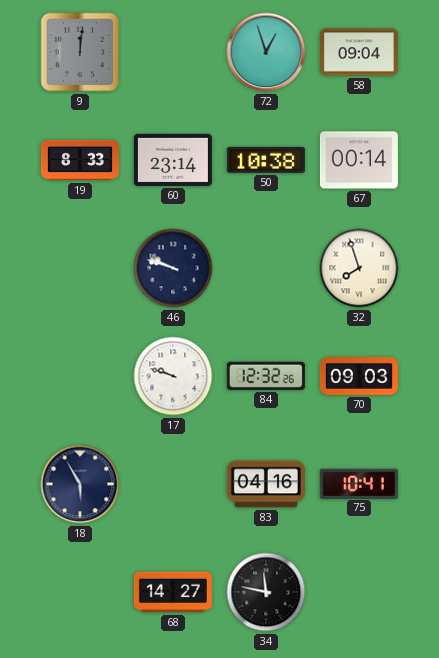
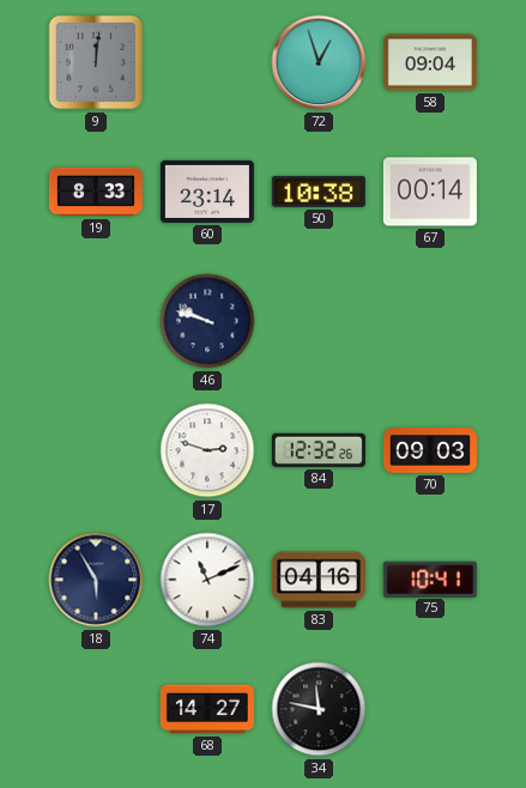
32: 7:57 -> none (359, 268)
17: 9:48 -> 2:48 (207, 450)
74: none -> 11:11 (207, 580)
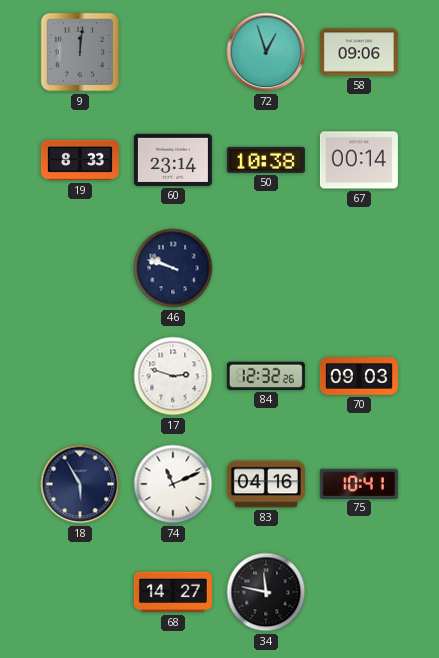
58: 09:04 -> 09:06 (359, 52)
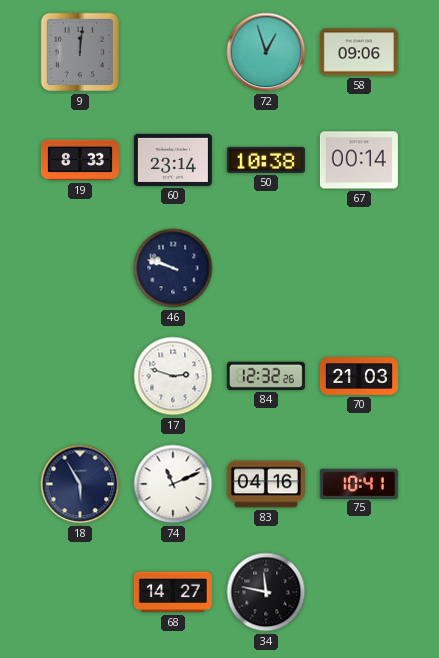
70: 09:03 -> 21:03 (359, 376)
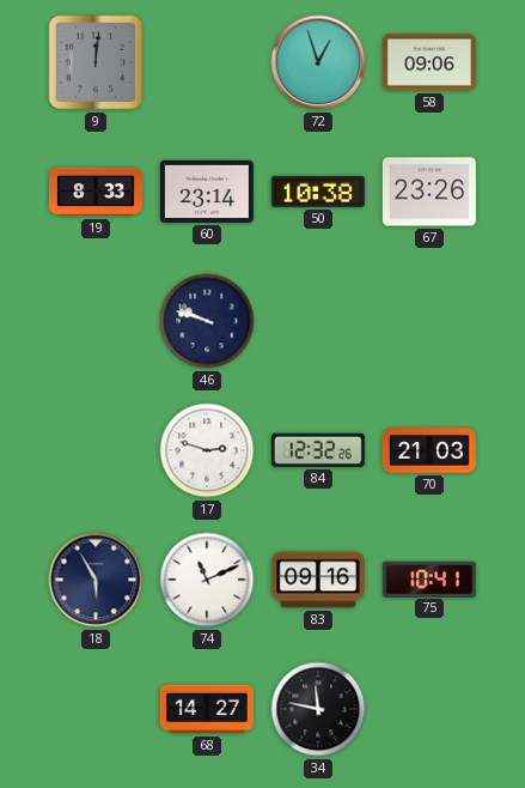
67: 00:14 -> 23:26 (429, 192)
83: 04:16 -> 09:16 (318, 580)
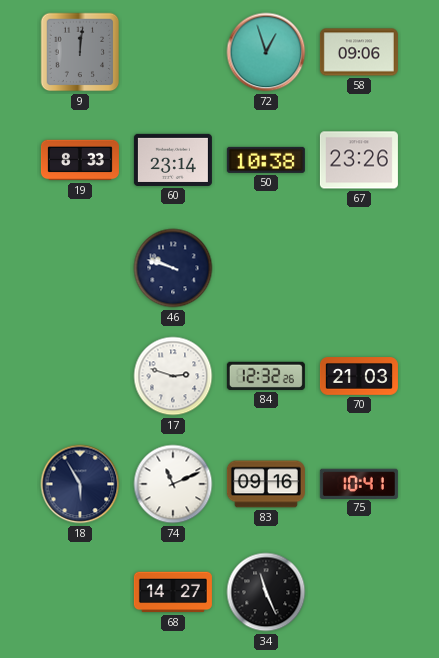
34: 11:47 -> 11:26 (266, 592)
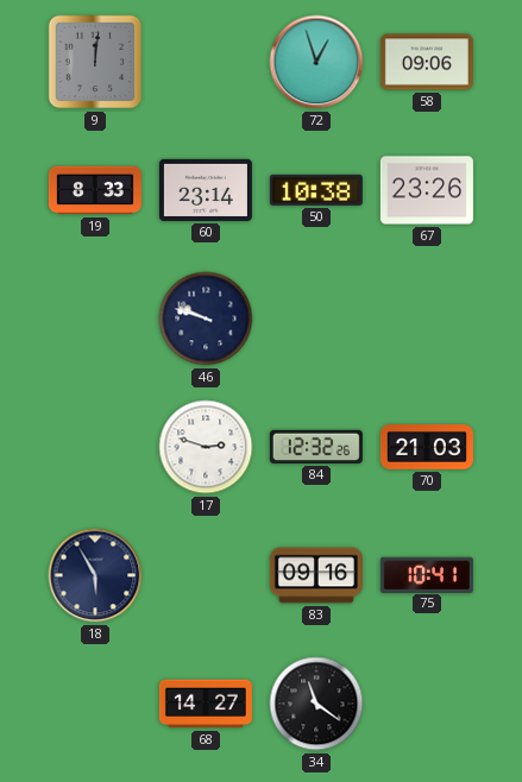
74: 11:11 -> none (173, 484)
34: 11:26 -> 11:21 (316, 704)
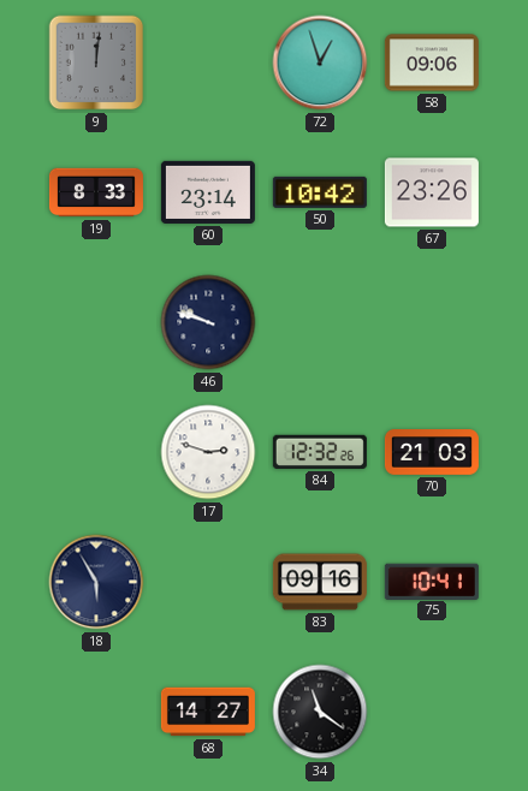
50: 10:38 -> 10:42 (320, 192)
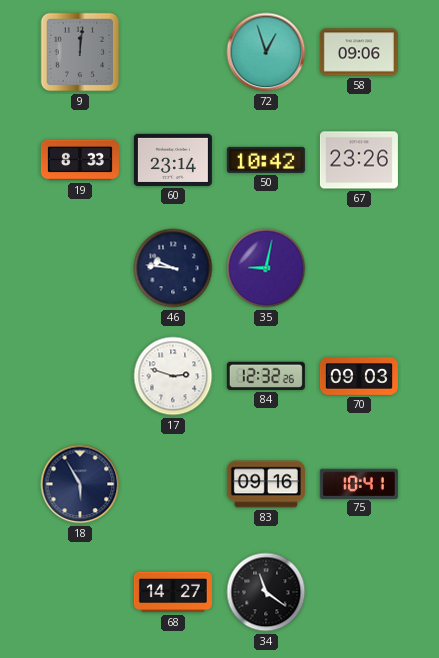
46: 9:48 -> 9:46 (173, 268)
35: none -> 9:02 (266, 268)
70: 21:03 -> 09:03 (359, 376)
